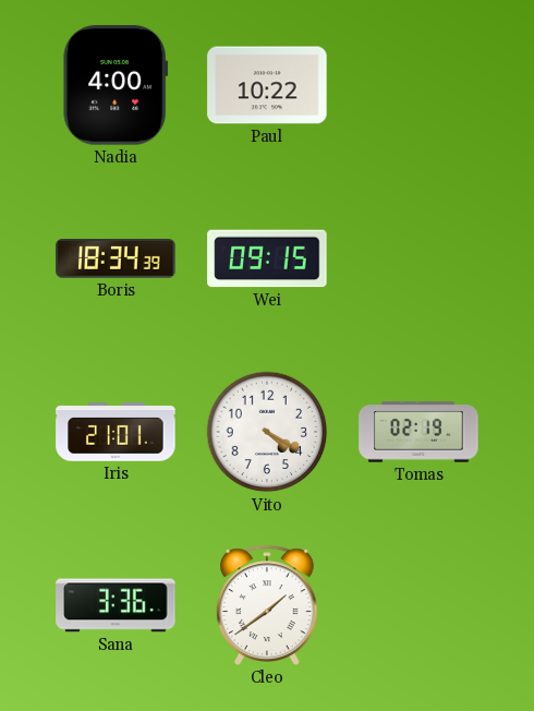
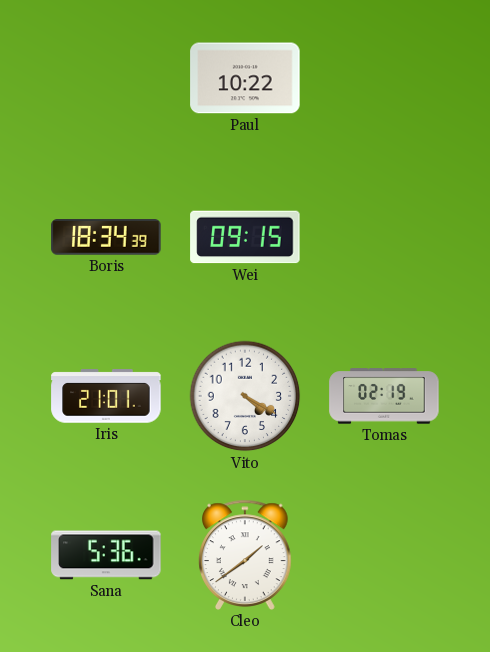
Nadia: 4:00 -> none (116, 85)
Sana: 3:36 -> 5:36 (106, 555)
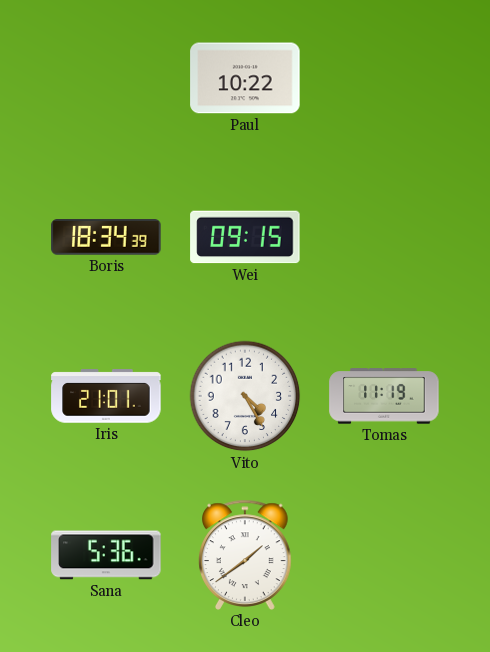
Vito: 4:20 -> 4:25 (245, 396)
Tomas: 02:19 -> 11:19 (384, 396)
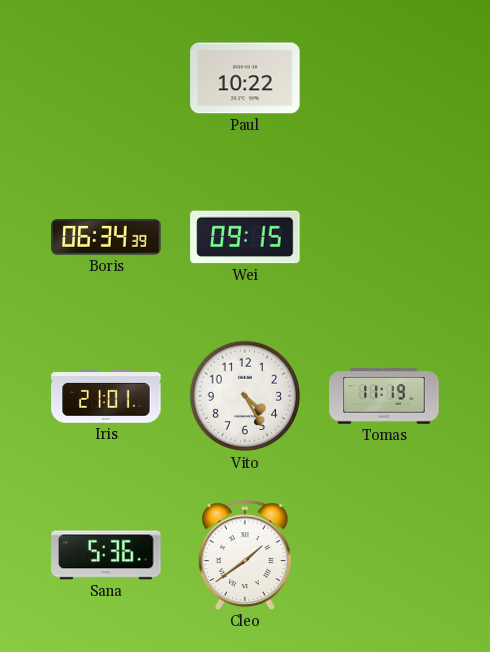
Boris: 18:34 -> 06:34 (106, 237)
